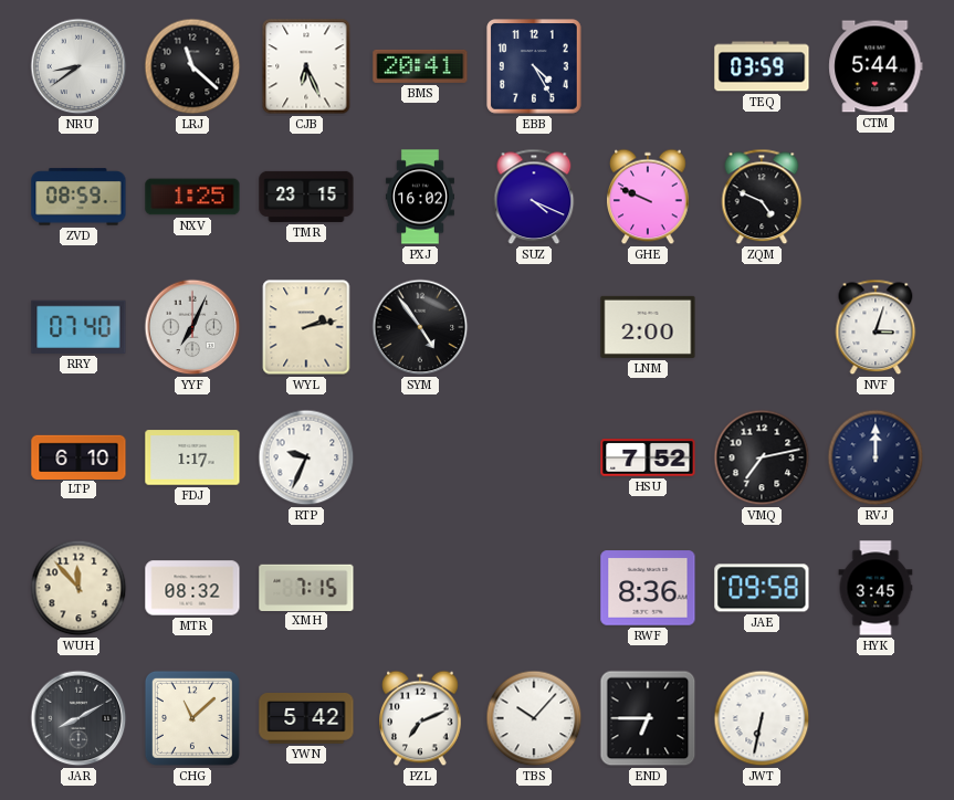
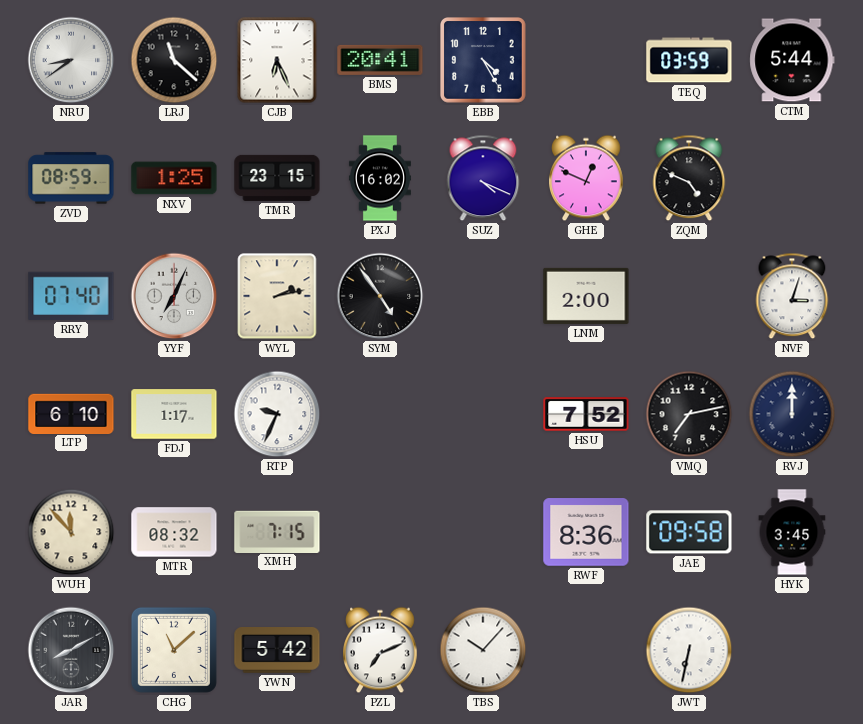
GHE: 9:49 -> 12:49 (587, 178)
END: 6:45 -> none (648, 718)
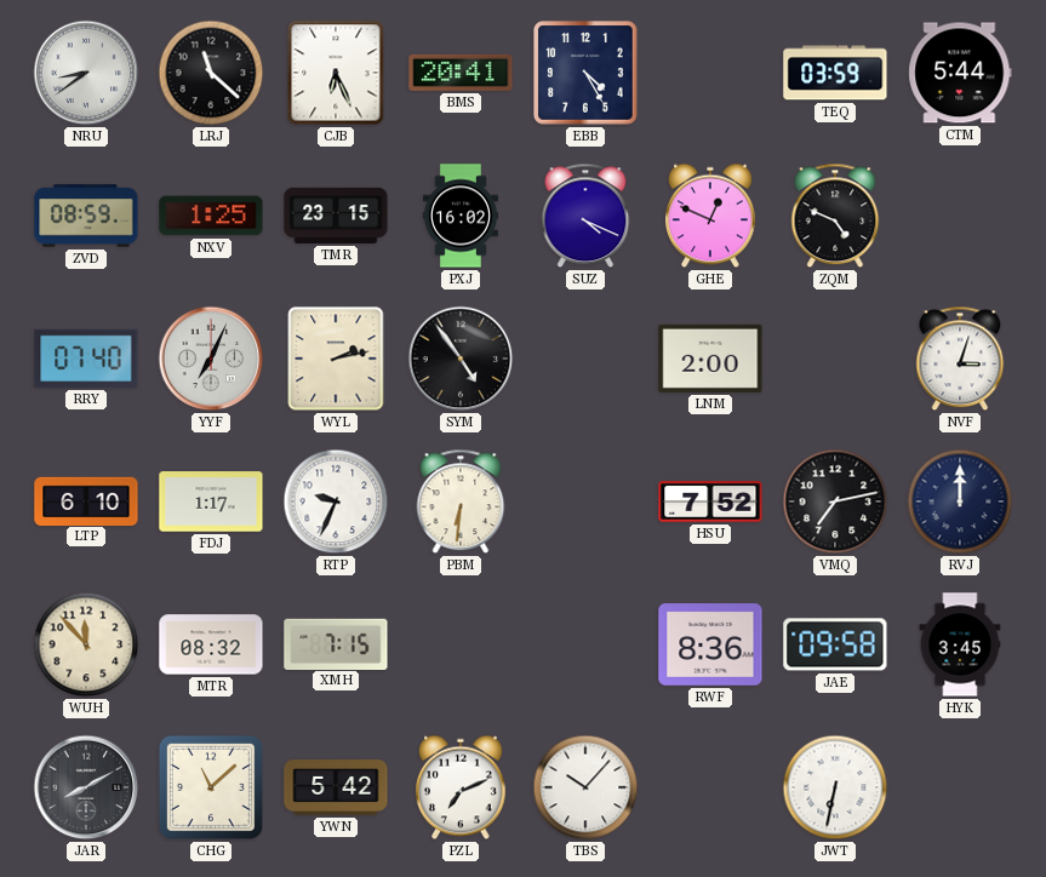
PBM: none -> 6:31 (461, 501)
